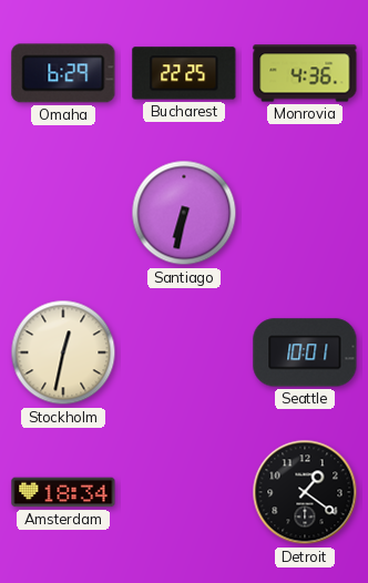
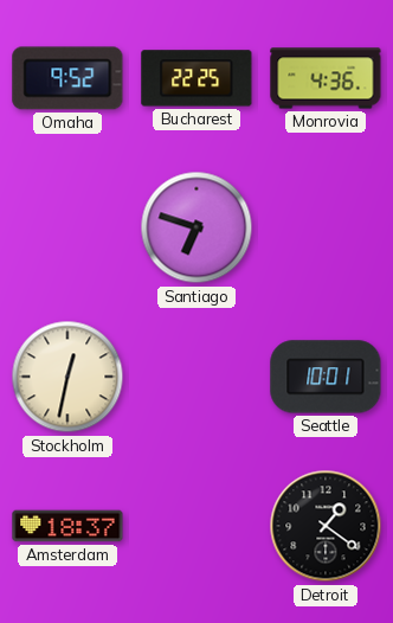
Omaha: 6:29 -> 9:52 (67, 78)
Santiago: 6:32 -> 6:48 (196, 227)
Amsterdam: 18:34 -> 18:37 (67, 526)
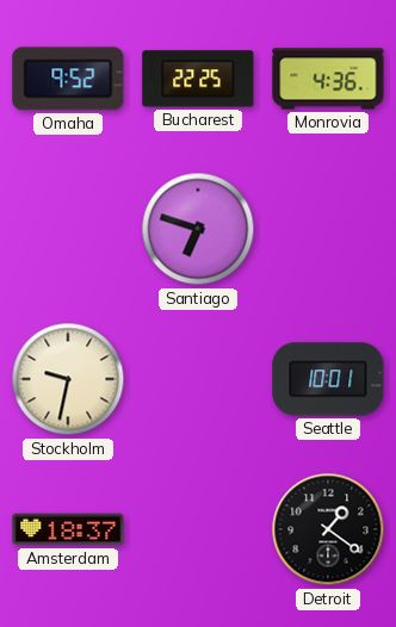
Stockholm: 12:32 -> 9:32 (68, 379)
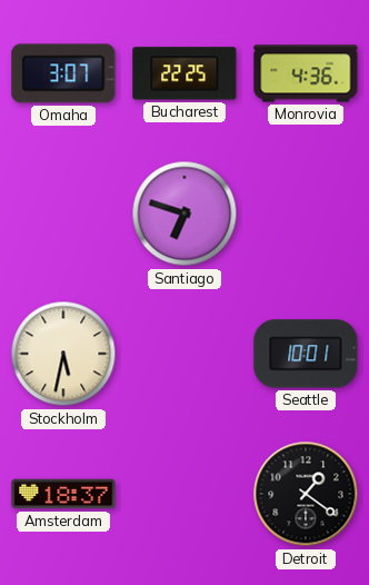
Omaha: 9:52 -> 3:07 (63, 73)
Stockholm: 9:32 -> 5:32 (63, 354)
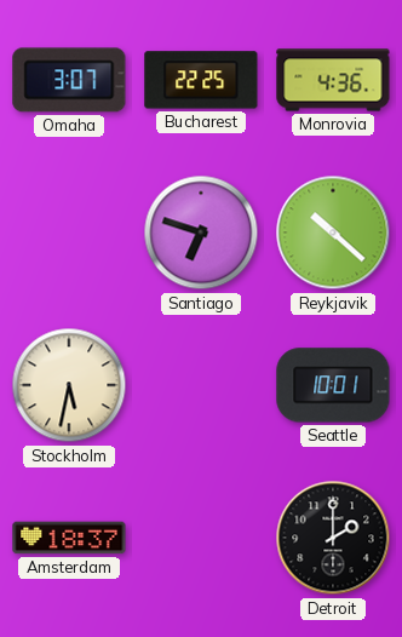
Reykjavik: none -> 10:22 (333, 233)
Detroit: 1:21 -> 2:00 (333, 538)
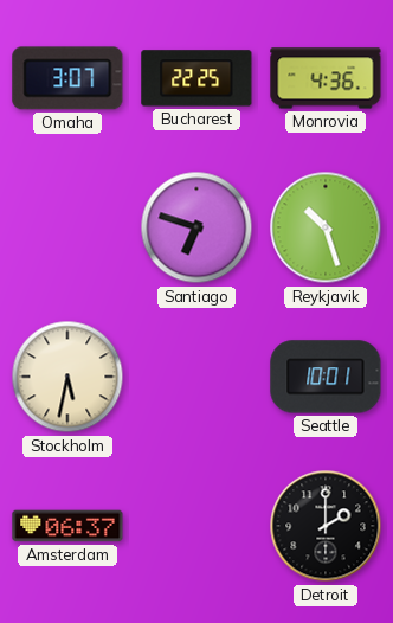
Reykjavik: 10:22 -> 10:27 (326, 227)
Amsterdam: 18:37 -> 06:37 (67, 526)
